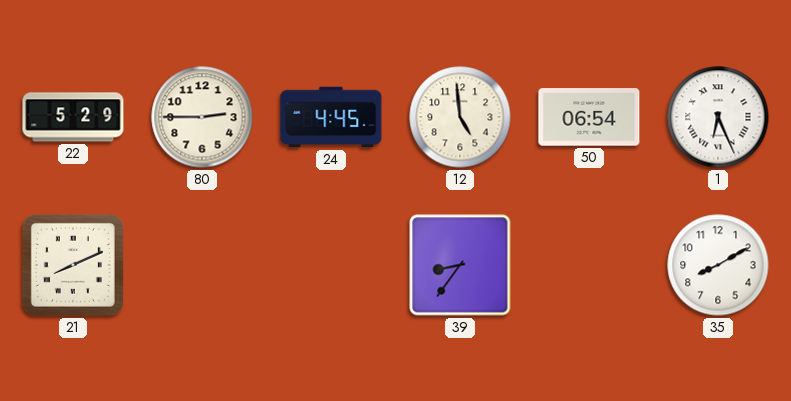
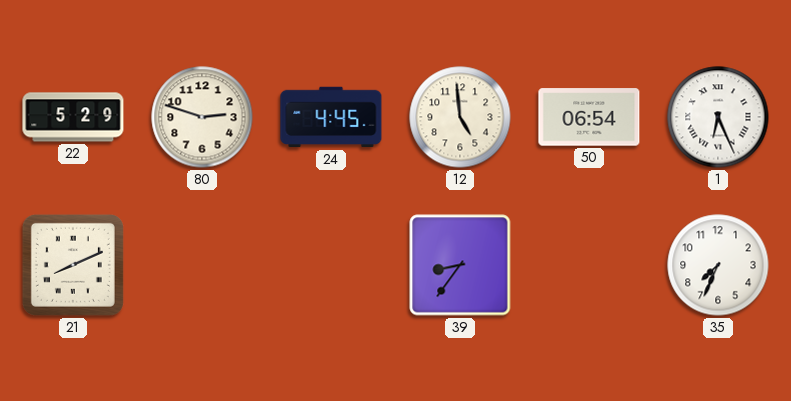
80: 2:45 -> 2:48 (202, 117)
35: 8:10 -> 7:34 (718, 265)
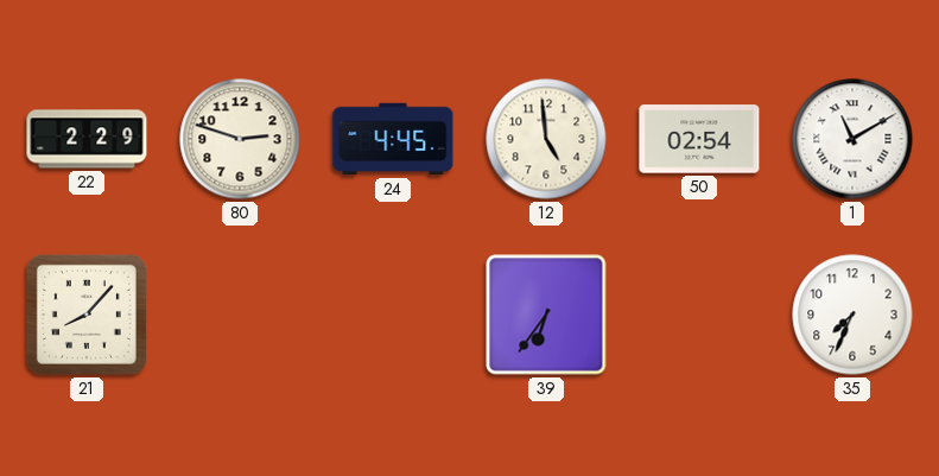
22: 5:29 -> 2:29 (87, 139)
50: 06:54 -> 02:54 (699, 139)
1: 6:26 -> 11:10 (852, 139)
21: 8:11 -> 8:07 (87, 315)
39: 8:36 -> 6:36 (546, 315)
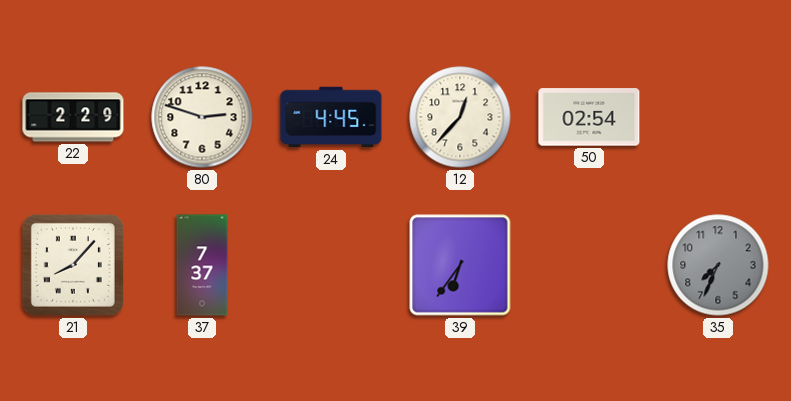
12: 4:59 -> 12:37 (460, 117)
1: 11:10 -> none (852, 139)
37: none -> 7:37 (202, 265)
35 dial: white -> grey (718, 265)
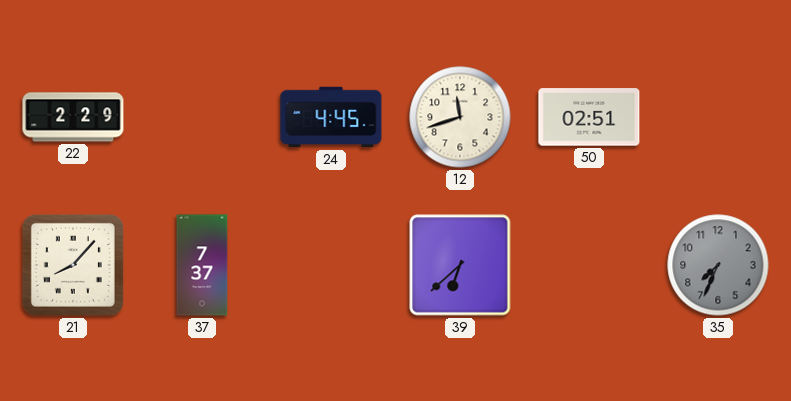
80: 2:48 -> none (202, 117)
12: 12:37 -> 11:42 (460, 117)
50: 02:54 -> 02:51 (589, 117)
39: 6:36 -> 6:38 (460, 265)
